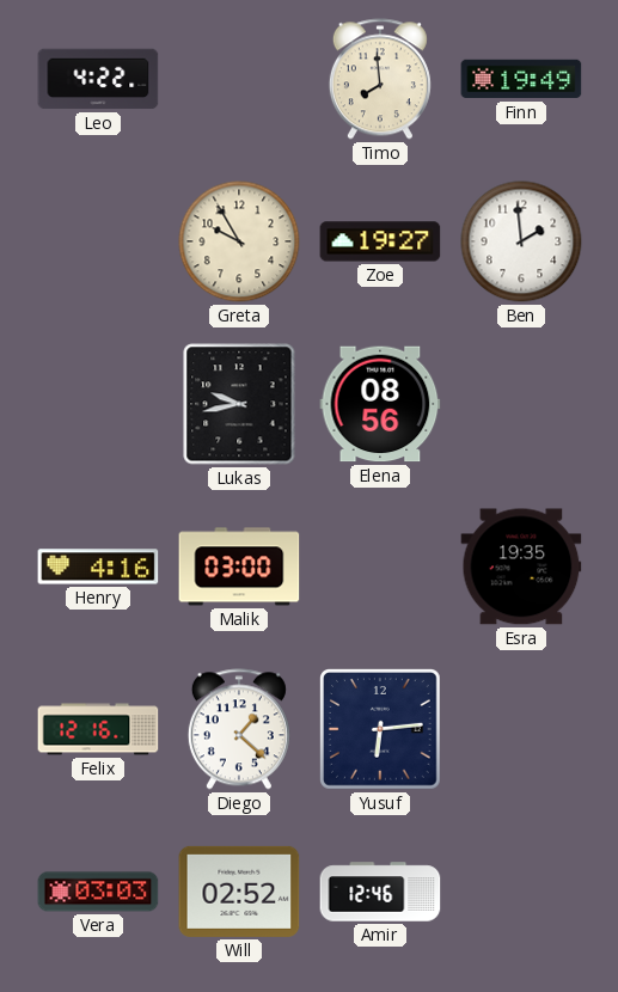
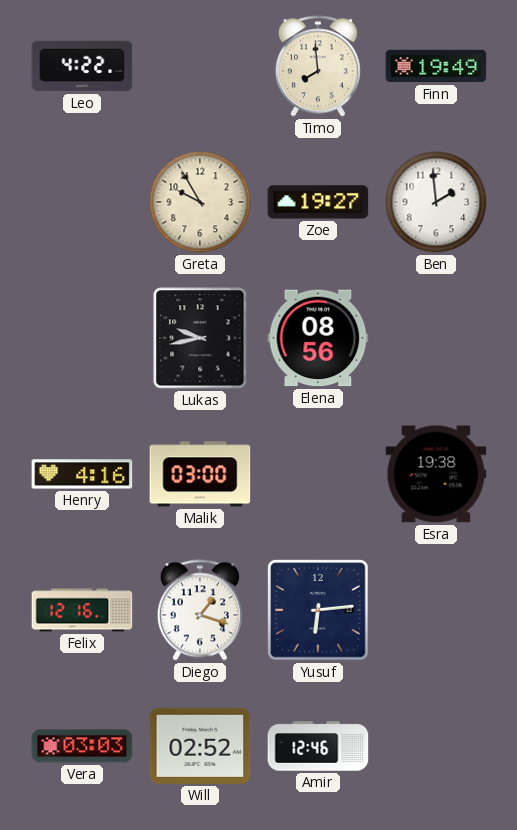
Esra: 19:35 -> 19:38 (436, 474)
Diego: 1:22 -> 1:18 (200, 610)
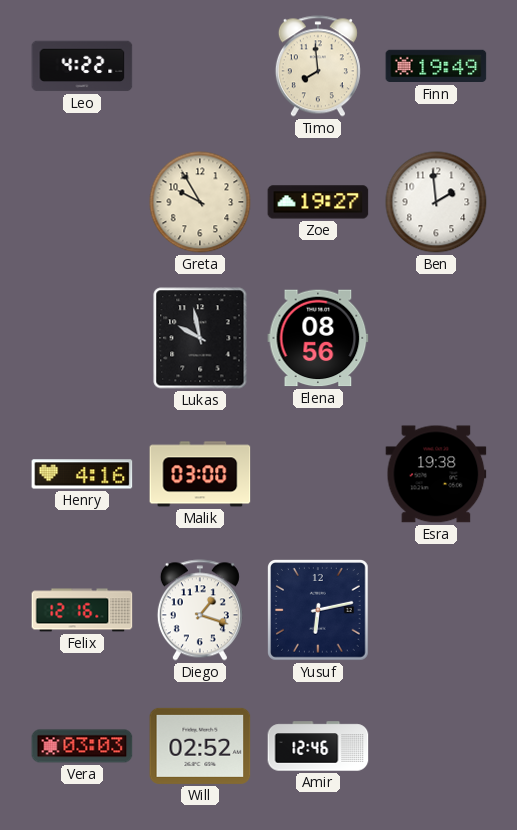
Lukas: 9:43 -> 9:58 (200, 338)
Yusuf: 6:14 -> 6:13 (319, 611)
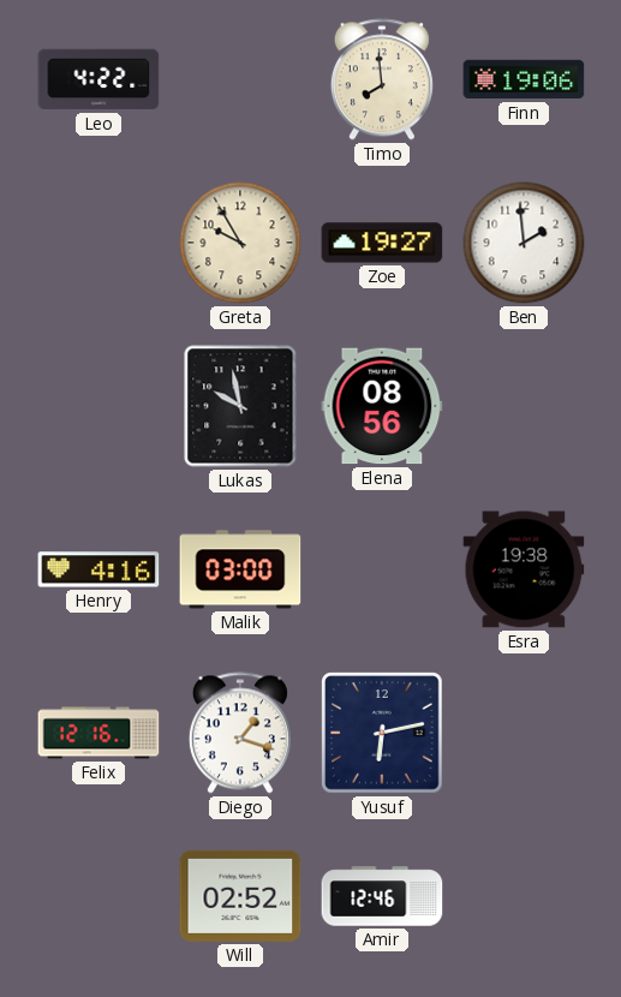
Finn: 19:49 -> 19:06 (524, 79)
Vera: 03:03 -> none (82, 746)
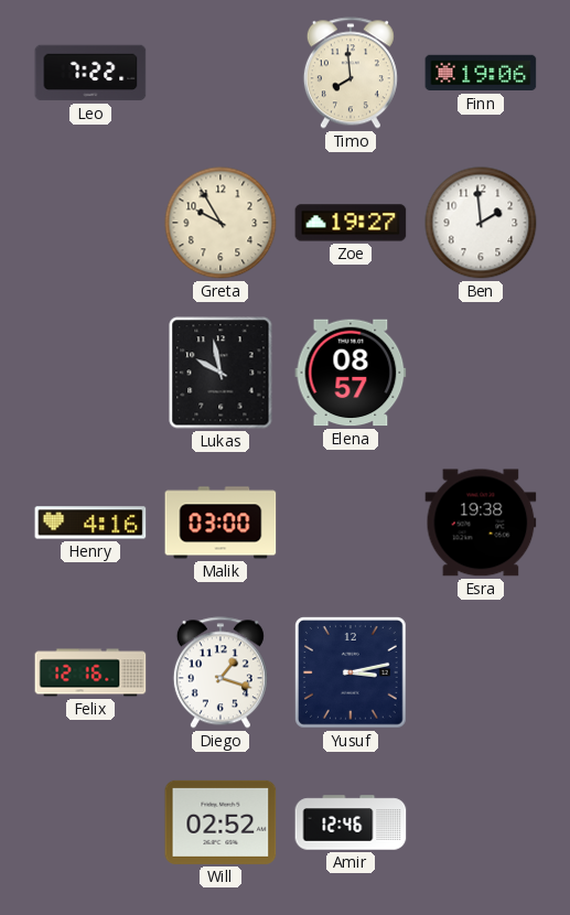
Leo: 4:22 -> 7:22 (90, 73)
Elena: 08:56 -> 08:57 (351, 373)
Yusuf: 6:13 -> 3:13 (352, 674)
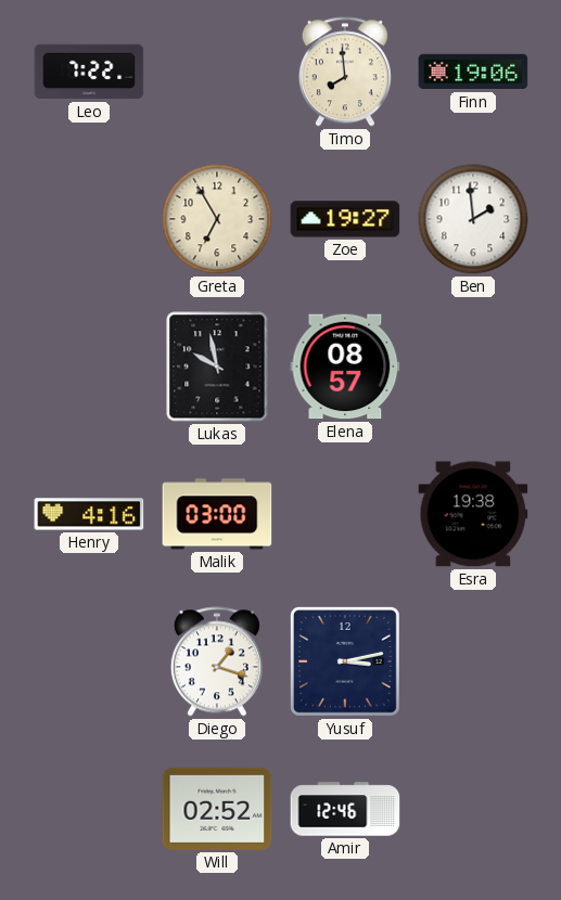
Greta: 9:55 -> 6:55 (217, 219)
Felix: 12:16 -> none (90, 672)
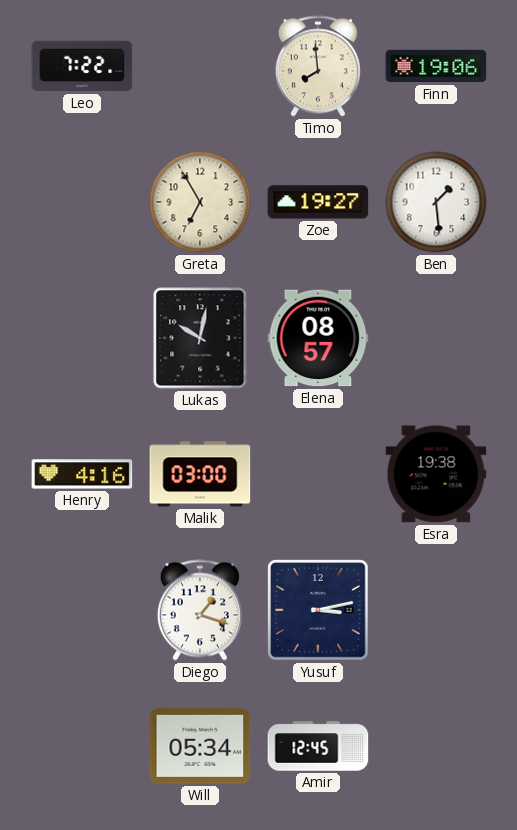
Ben: 1:59 -> 1:29 (436, 202)
Lukas: 9:58 -> 10:02 (200, 338)
Will: 02:52 -> 05:34 (200, 746)
Amir: 12:46 -> 12:45 (318, 746)
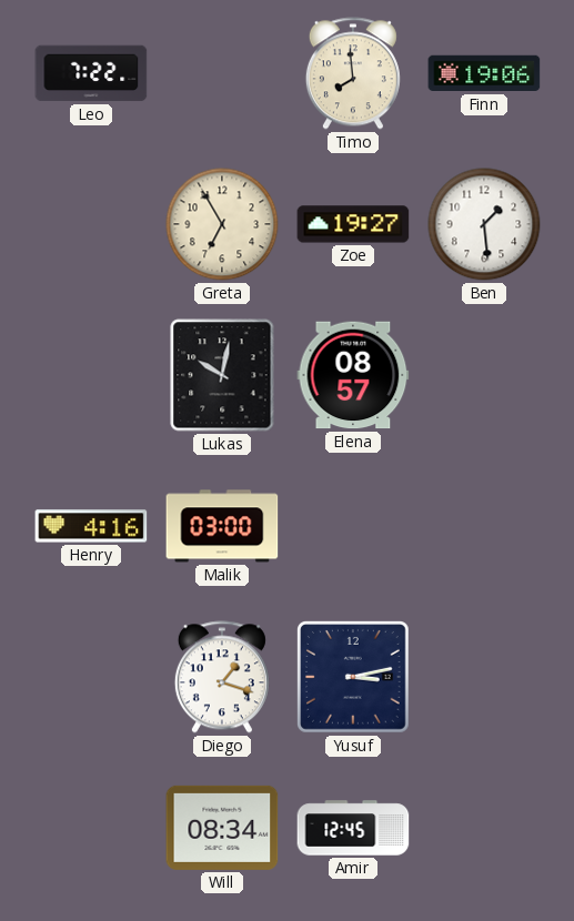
Esra: 19:38 -> none (436, 474)
Will: 05:34 -> 08:34 (222, 828)
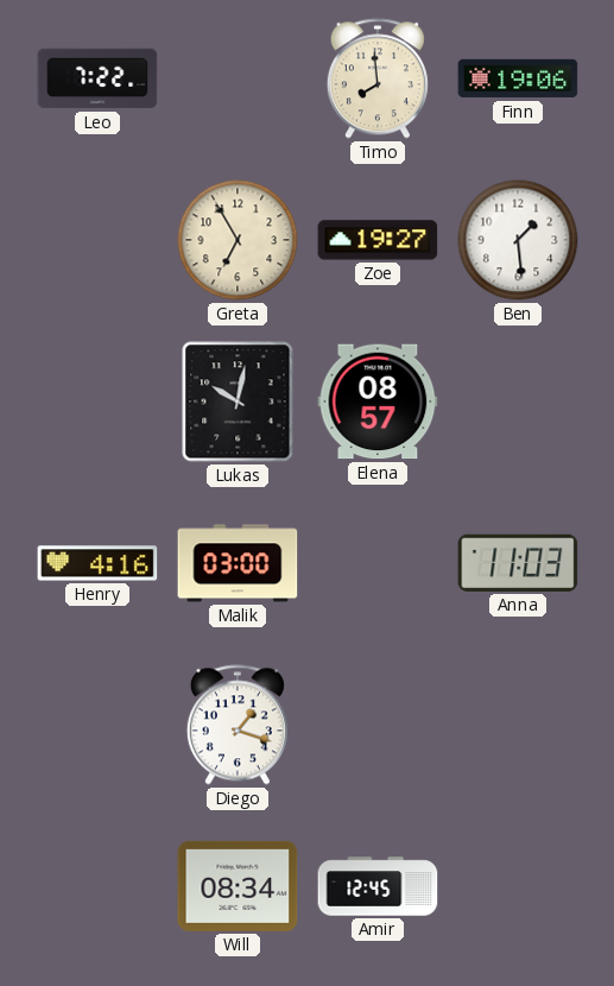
Anna: none -> 11:03 (518, 563)
Yusuf: 3:13 -> none (354, 678)
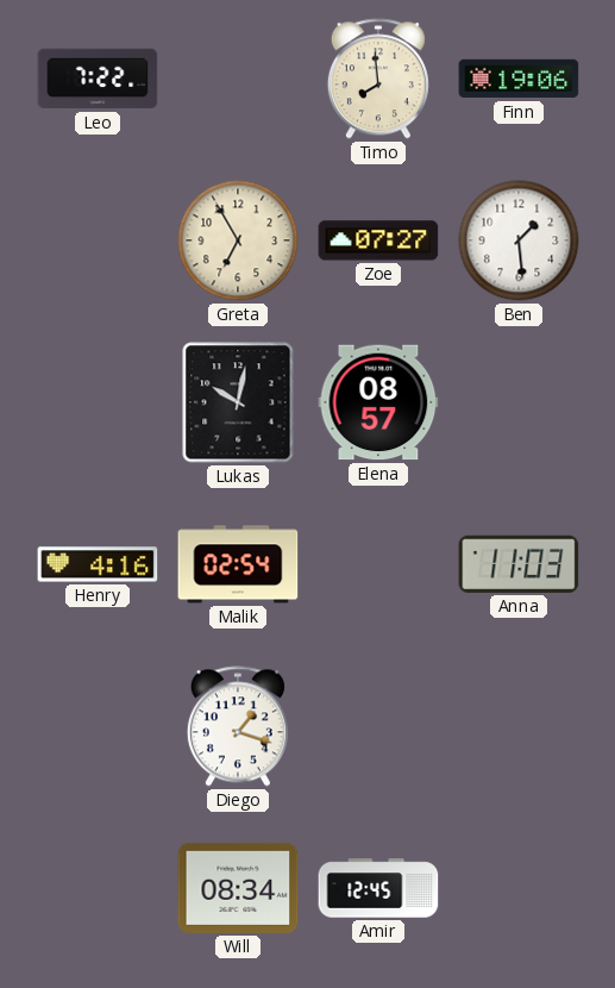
Zoe: 19:27 -> 07:27 (378, 240)
Malik: 03:00 -> 02:54 (238, 564)
